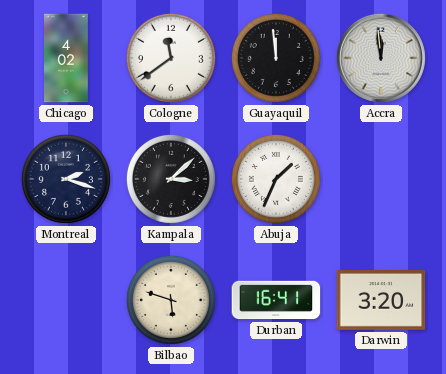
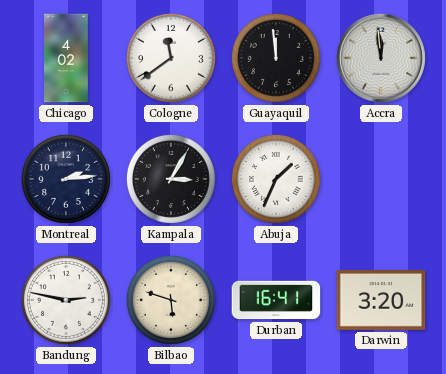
Montreal: 2:18 -> 2:14 (66, 179)
Kampala: 3:08 -> 3:05 (171, 179)
Bandung: none -> 2:47 (66, 300)
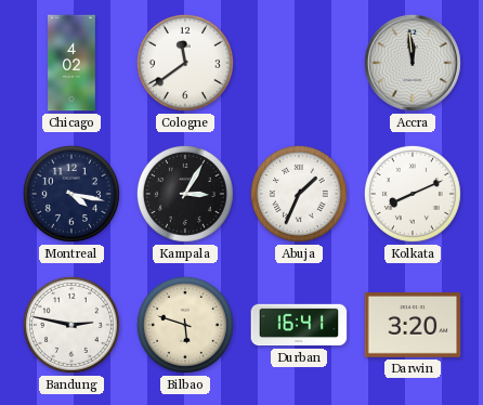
Guayaquil: 11:59 -> none (276, 58)
Montreal: 2:14 -> 4:17 (71, 194)
Kolkata: none -> 8:11 (413, 194)
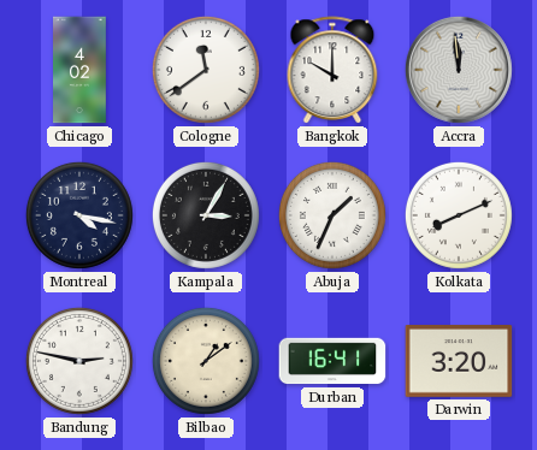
Bangkok: none -> 10:00 (332, 71)
Bilbao: 5:48 -> 1:09 (206, 361)
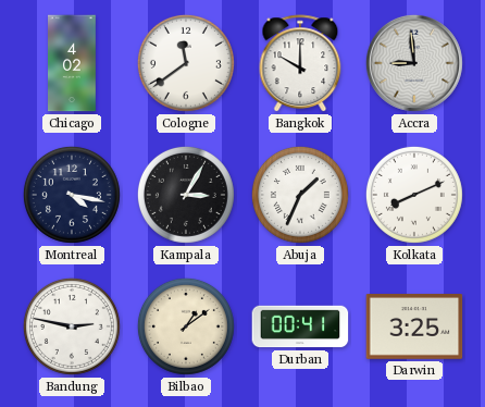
Accra: 11:59 -> 8:59 (414, 63)
Durban: 16:41 -> 00:41 (300, 326)
Darwin: 3:20 -> 3:25 (414, 328)
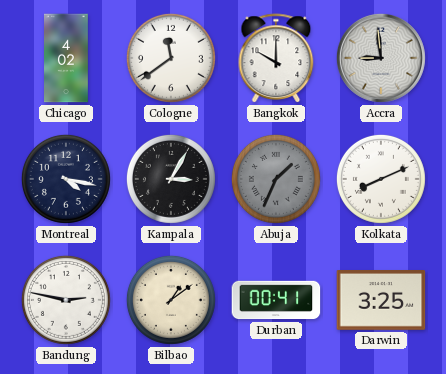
Abuja dial: white -> grey (276, 179)
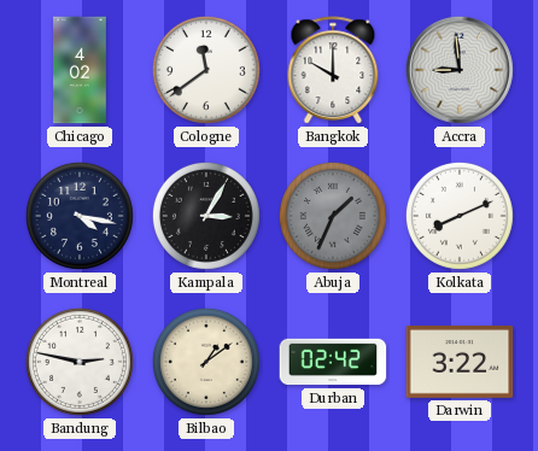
Durban: 00:41 -> 02:42 (333, 362)
Darwin: 3:25 -> 3:22 (460, 363)
